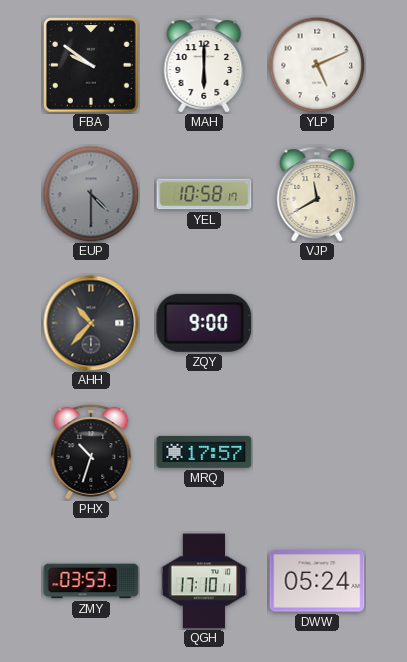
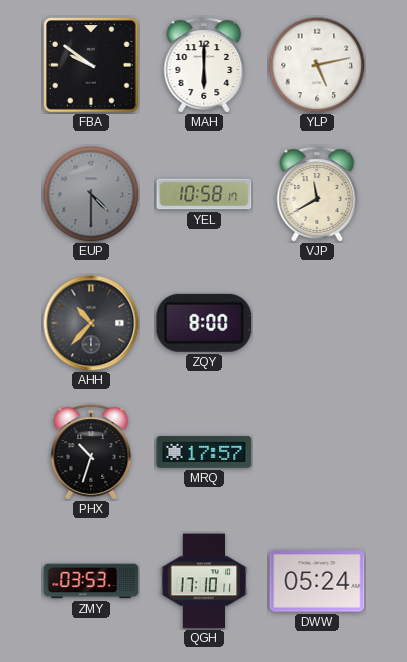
YLP: 5:11 -> 5:13 (317, 65)
ZQY: 9:00 -> 8:00 (204, 323)
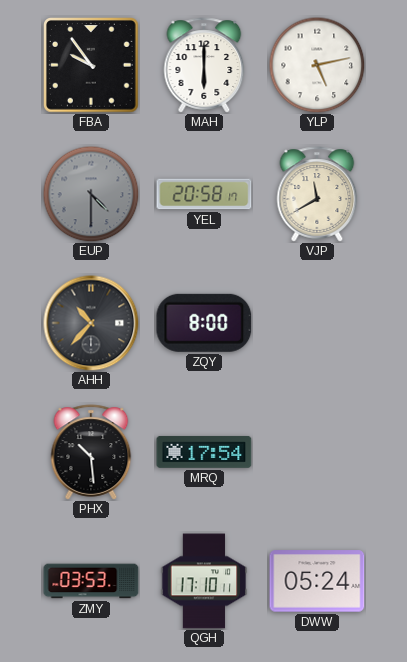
FBA: 9:51 -> 9:54 (92, 66)
YEL: 10:58 -> 20:58 (204, 194)
PHX: 10:33 -> 10:29 (91, 452)
MRQ: 17:57 -> 17:54 (204, 452)
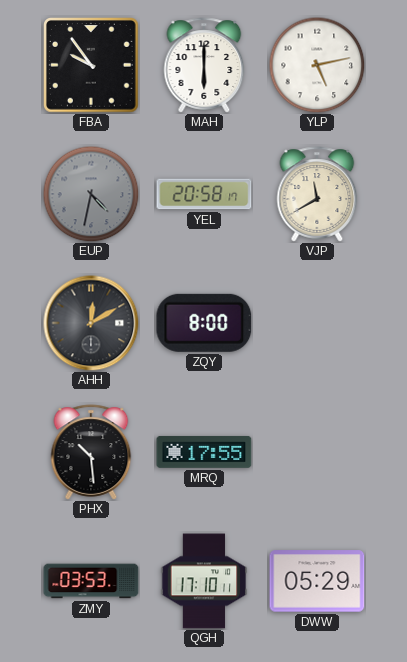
EUP: 4:30 -> 4:32 (91, 194)
AHH: 10:37 -> 12:10 (91, 323)
MRQ: 17:54 -> 17:55 (204, 452)
DWW: 05:24 -> 05:29 (317, 581)
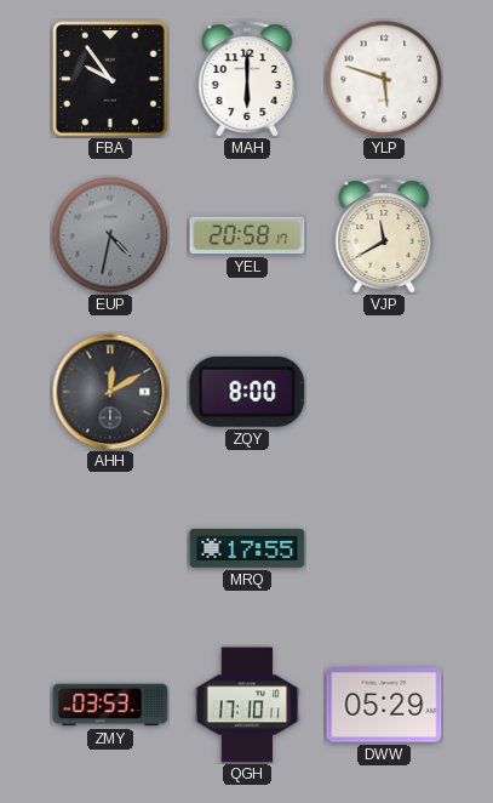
YLP: 5:13 -> 5:48 (384, 79)
PHX: 10:29 -> none (91, 452)
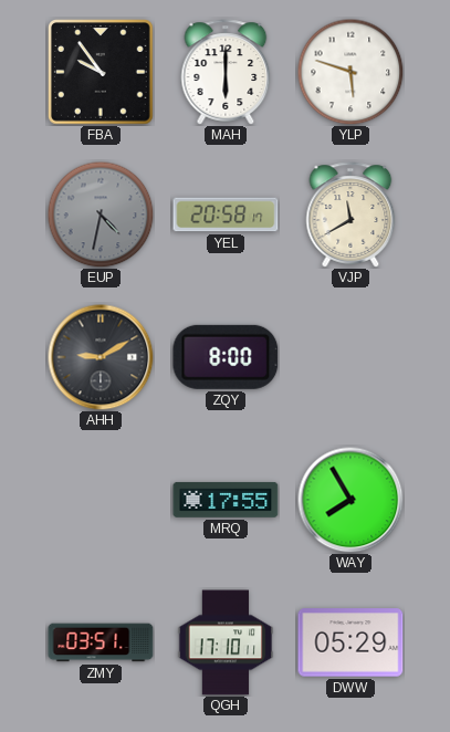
AHH: 12:10 -> 9:10 (101, 357)
WAY: none -> 7:55 (350, 500)
ZMY: 03:53 -> 03:51 (101, 642)
